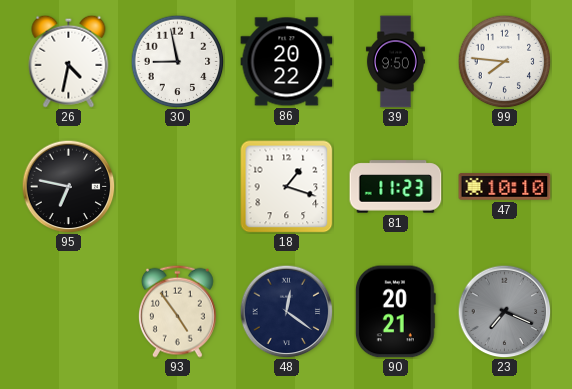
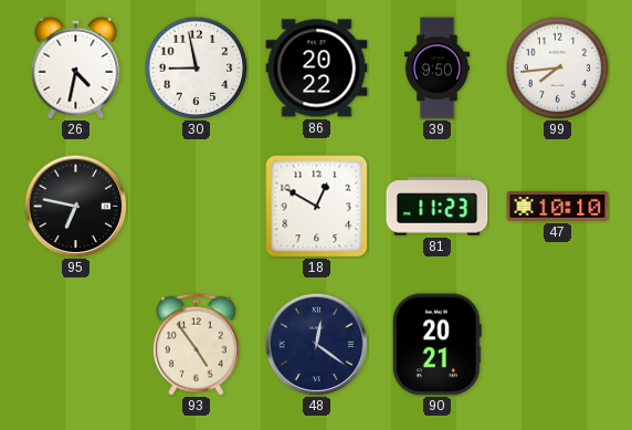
99: 7:46 -> 7:44 (557, 67)
18: 1:18 -> 12:50 (317, 207)
23: 7:19 -> none (504, 311)
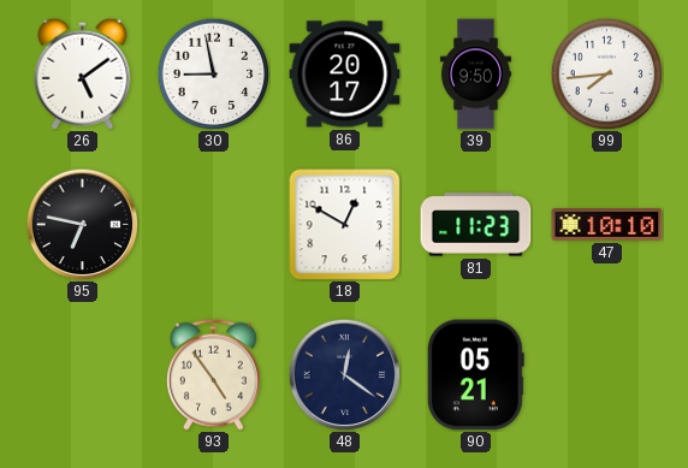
26: 4:32 -> 5:09 (83, 73)
86: 20:22 -> 20:17 (345, 75)
90: 20:21 -> 05:21 (475, 375)
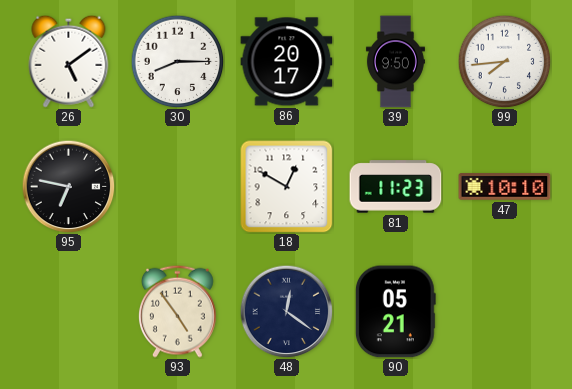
30: 8:58 -> 8:15 (177, 61)
